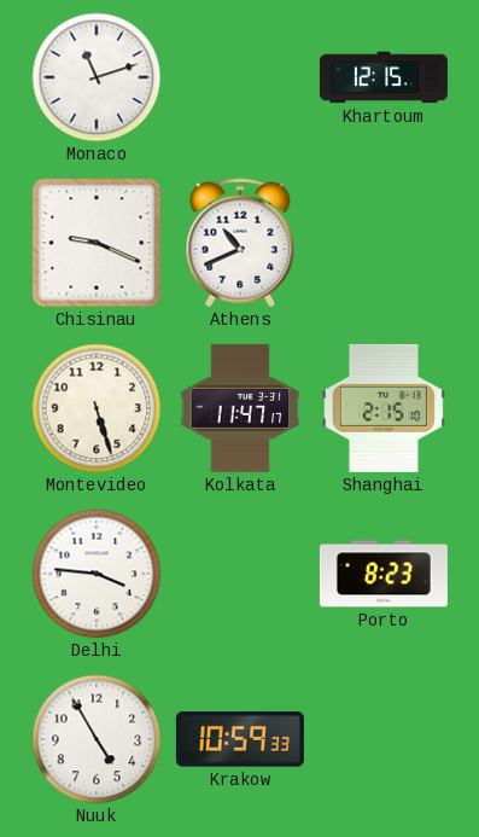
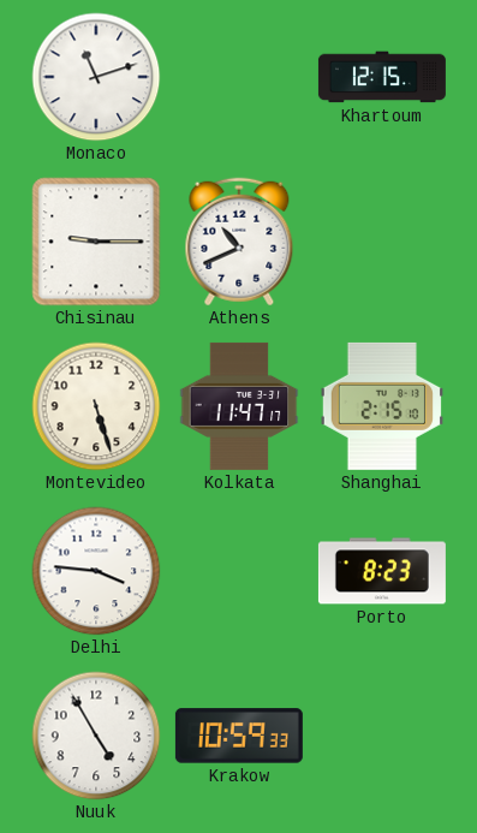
Chisinau: 9:19 -> 9:15 (96, 242)
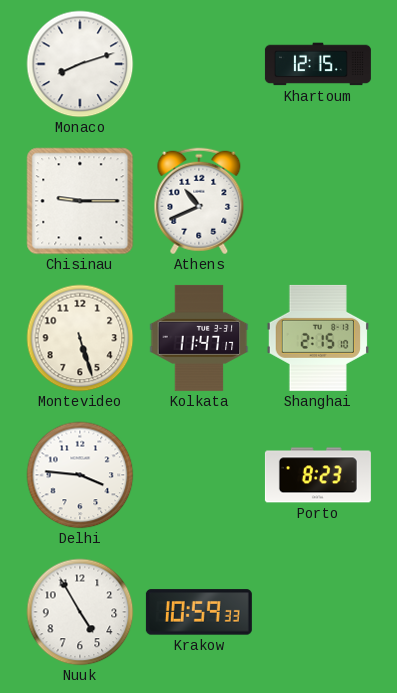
Monaco: 11:12 -> 8:12 (80, 64)
